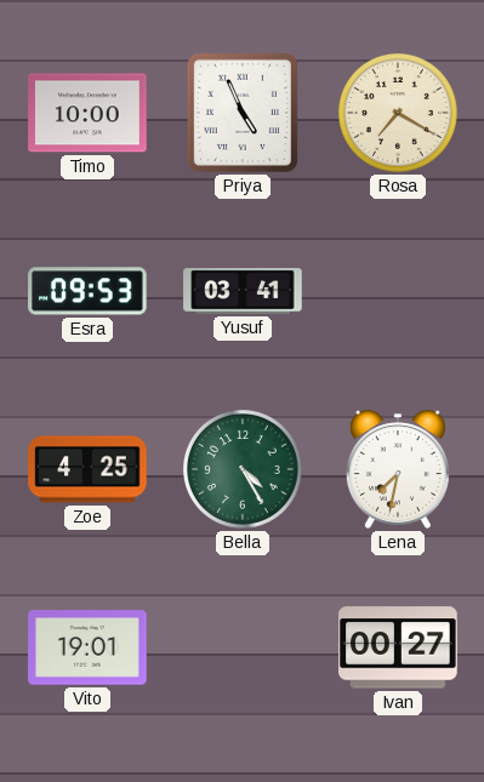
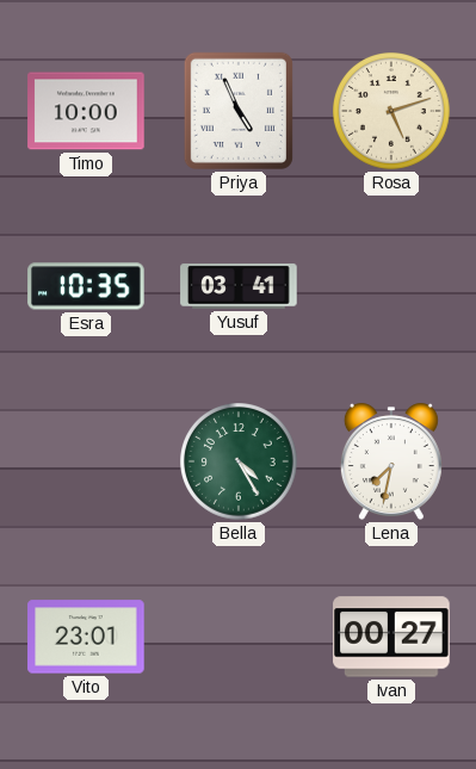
Rosa: 7:20 -> 5:12 (392, 112)
Esra: 09:53 -> 10:35 (86, 286)
Zoe: 4:25 -> none (87, 469)
Vito: 19:01 -> 23:01 (86, 637)
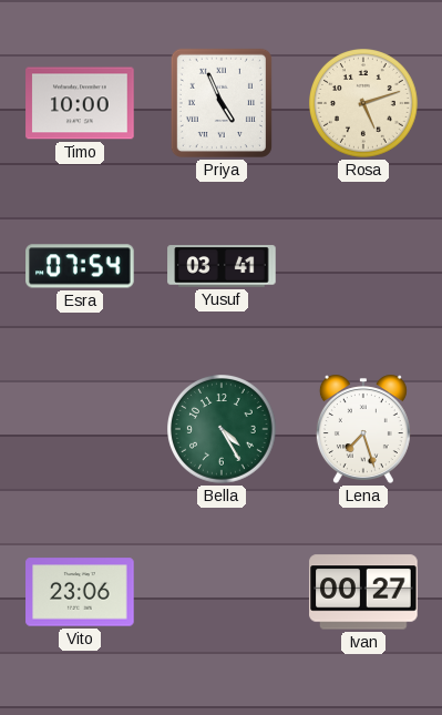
Esra: 10:35 -> 07:54 (80, 266)
Lena: 7:32 -> 7:27 (363, 429)
Vito: 23:01 -> 23:06 (80, 592)
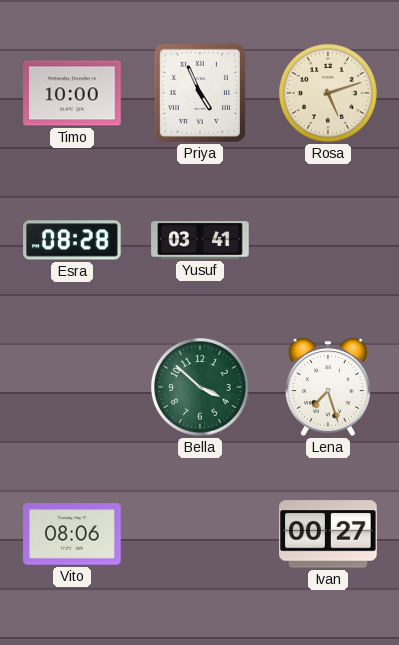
Esra: 07:54 -> 08:28 (72, 240)
Bella: 4:25 -> 3:52 (201, 388)
Vito: 23:06 -> 08:06 (72, 534)
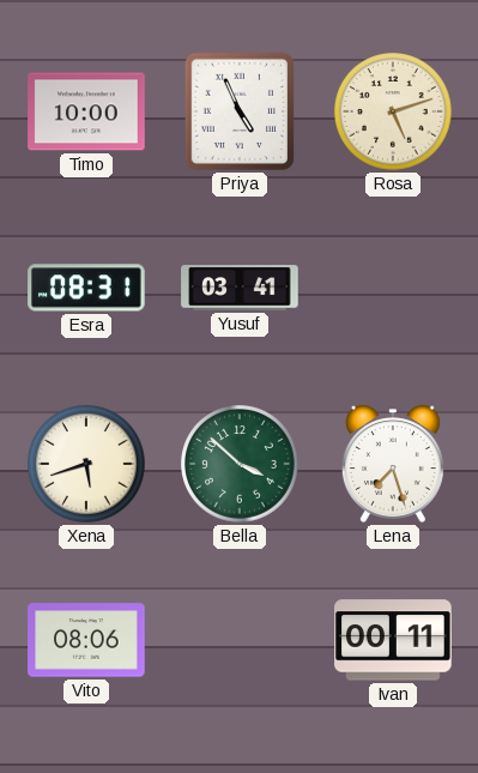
Esra: 08:28 -> 08:31 (86, 288)
Xena: none -> 5:42 (87, 465)
Ivan: 00:27 -> 00:11 (393, 640)
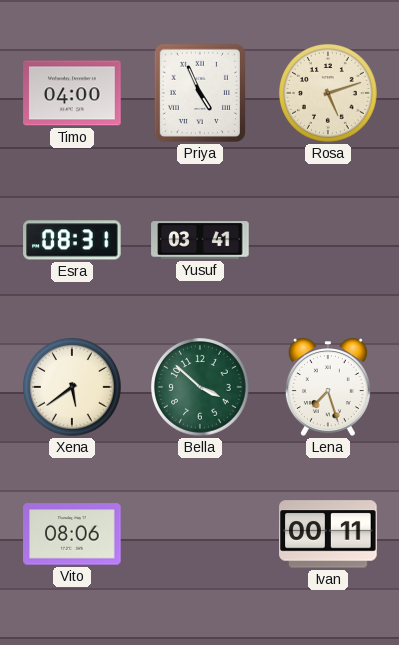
Timo: 10:00 -> 04:00 (72, 93)
Xena: 5:42 -> 5:39 (73, 388)
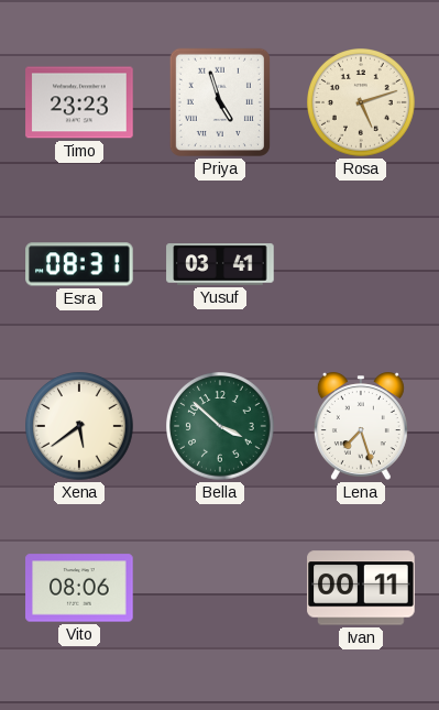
Timo: 04:00 -> 23:23 (79, 102)
Priya: 4:56 -> 4:57 (220, 102)
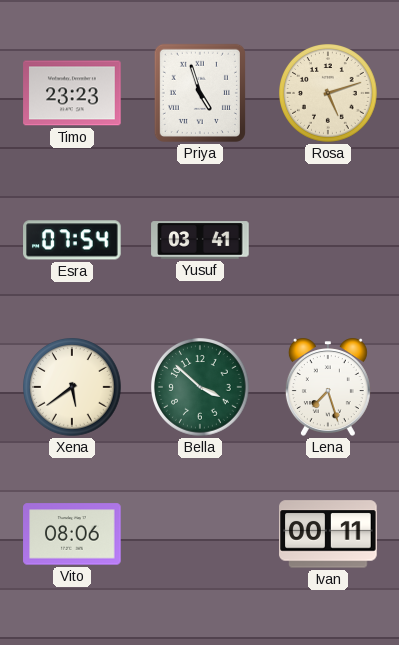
Esra: 08:31 -> 07:54 (72, 240)
